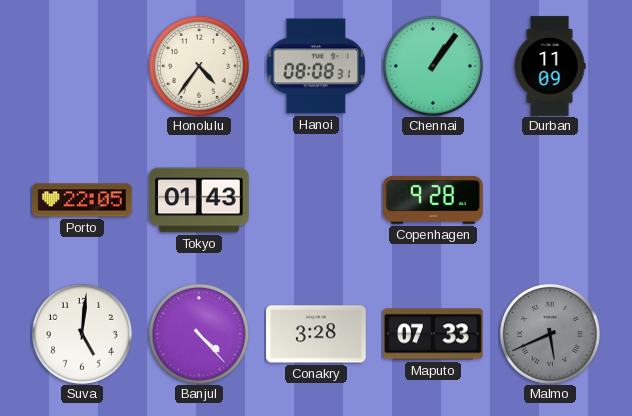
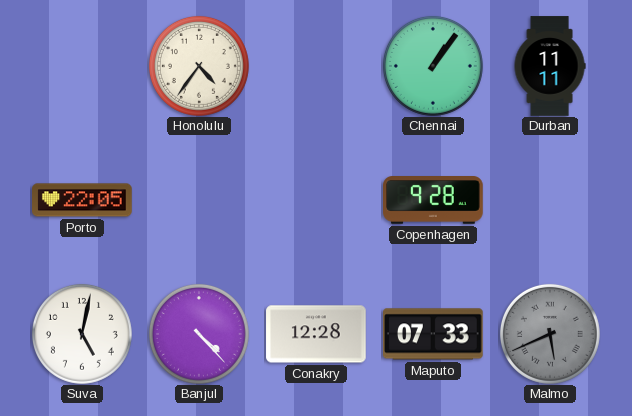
Hanoi: 08:08 -> none (316, 66)
Durban: 11:09 -> 11:11 (550, 66)
Tokyo: 01:43 -> none (199, 200)
Suva: 5:01 -> 5:02 (82, 334)
Conakry: 3:28 -> 12:28 (316, 334)
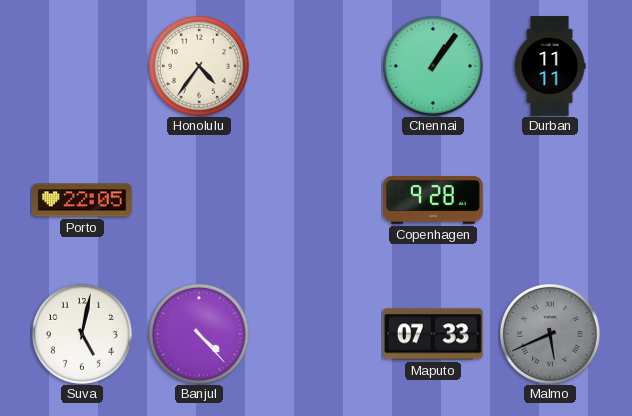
Conakry: 12:28 -> none (316, 334)
